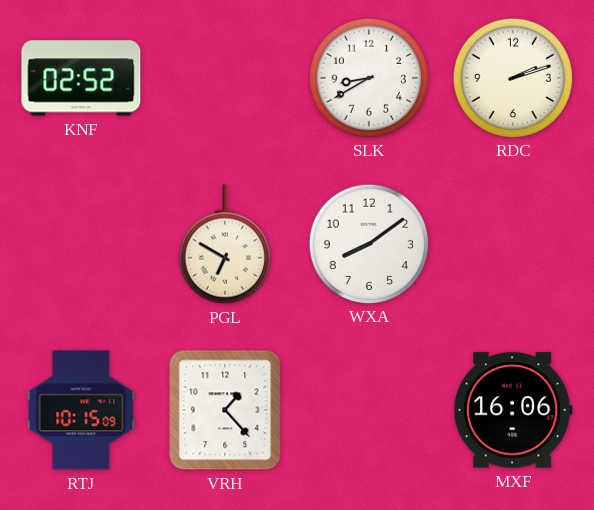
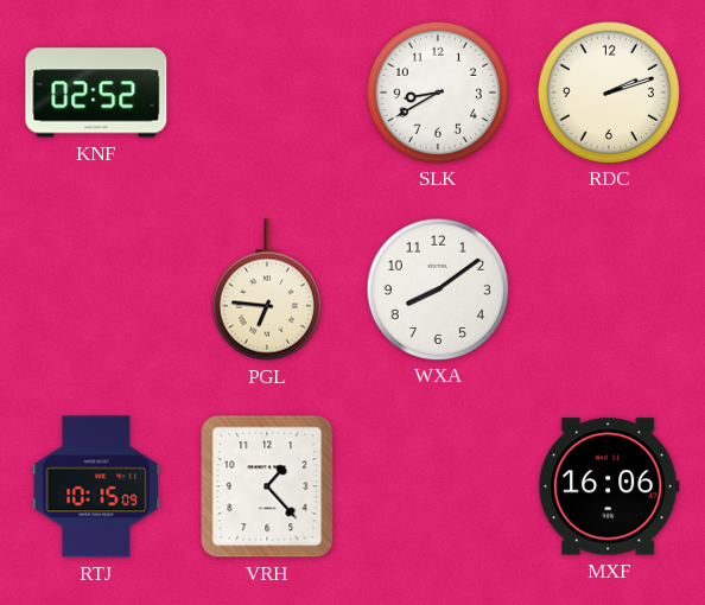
PGL: 6:50 -> 6:46 (267, 289)
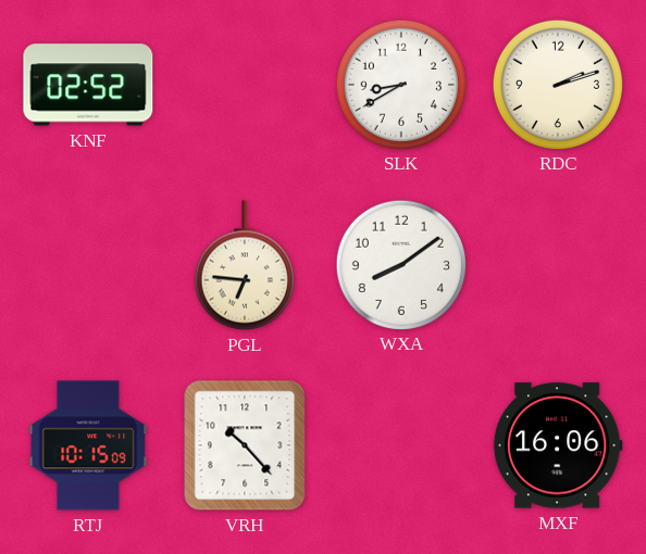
VRH: 1:23 -> 10:23 (245, 445)
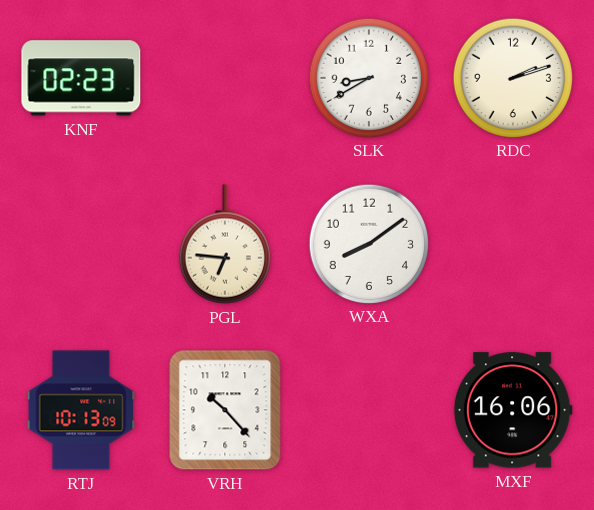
KNF: 02:52 -> 02:23 (81, 78)
RTJ: 10:15 -> 10:13 (81, 410)
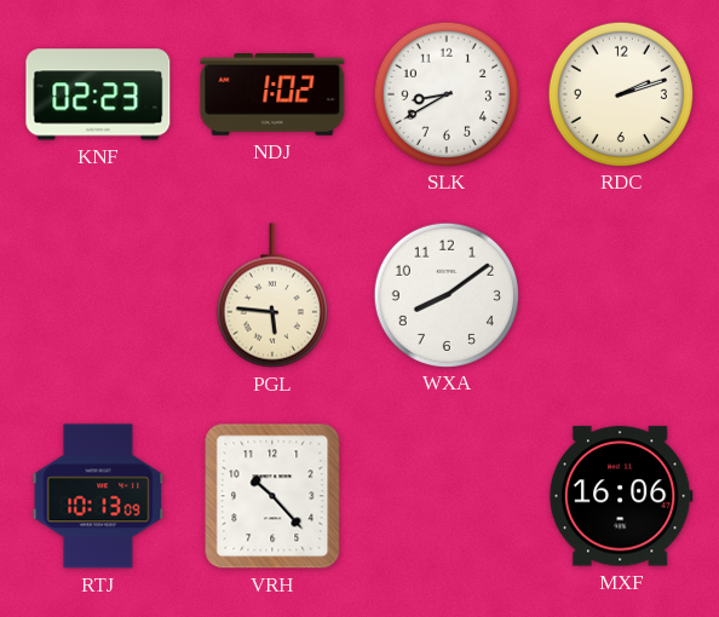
NDJ: none -> 1:02 (272, 96)
PGL: 6:46 -> 5:46 (272, 295)
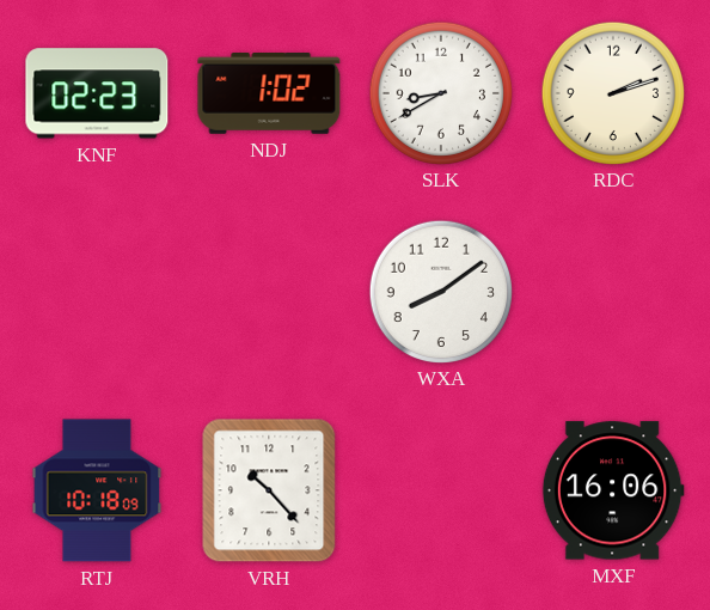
PGL: 5:46 -> none (272, 295)
RTJ: 10:13 -> 10:18 (97, 490)
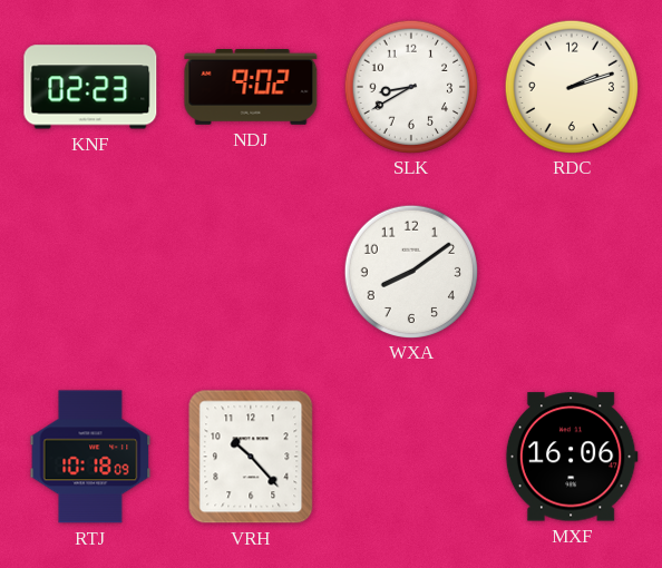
NDJ: 1:02 -> 9:02 (251, 88)
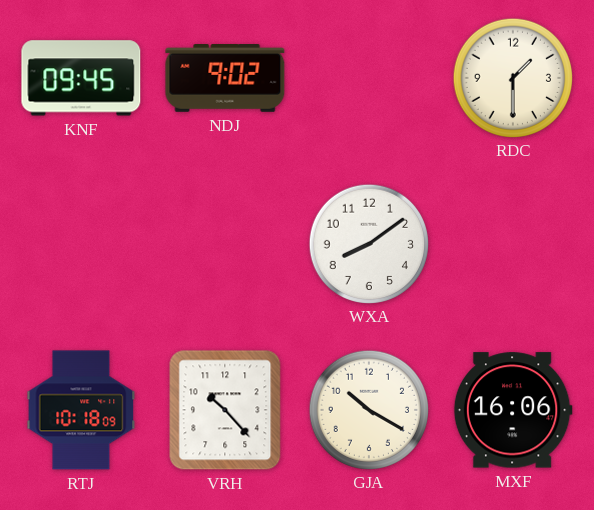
KNF: 02:23 -> 09:45 (81, 78)
SLK: 8:40 -> none (410, 86)
RDC: 2:12 -> 1:30 (512, 77)
GJA: none -> 10:20 (368, 409)
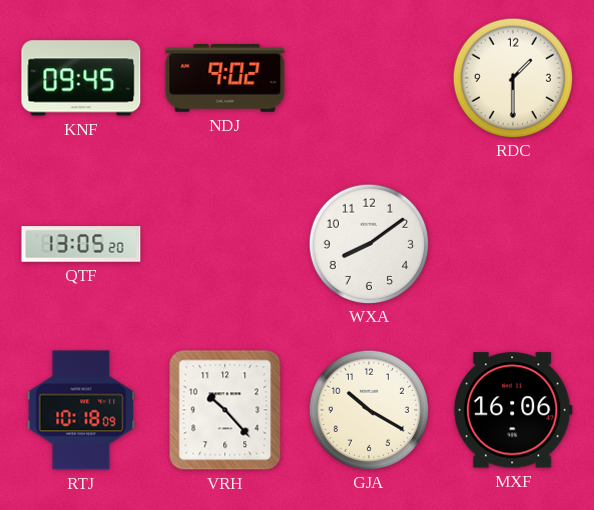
QTF: none -> 13:05 (81, 244)
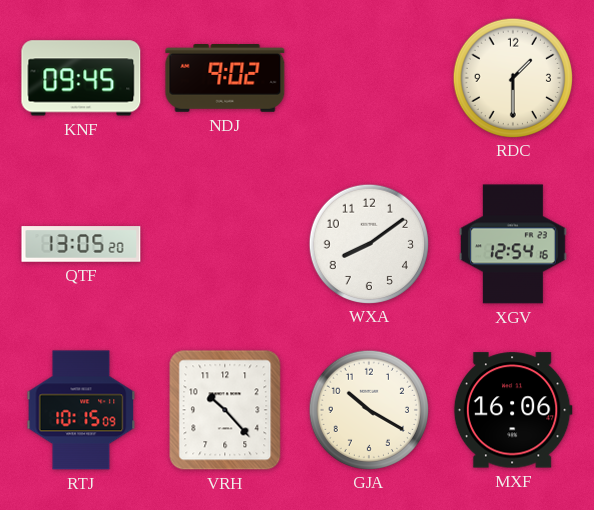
XGV: none -> 12:54 (513, 244)
RTJ: 10:18 -> 10:15 (81, 410)
